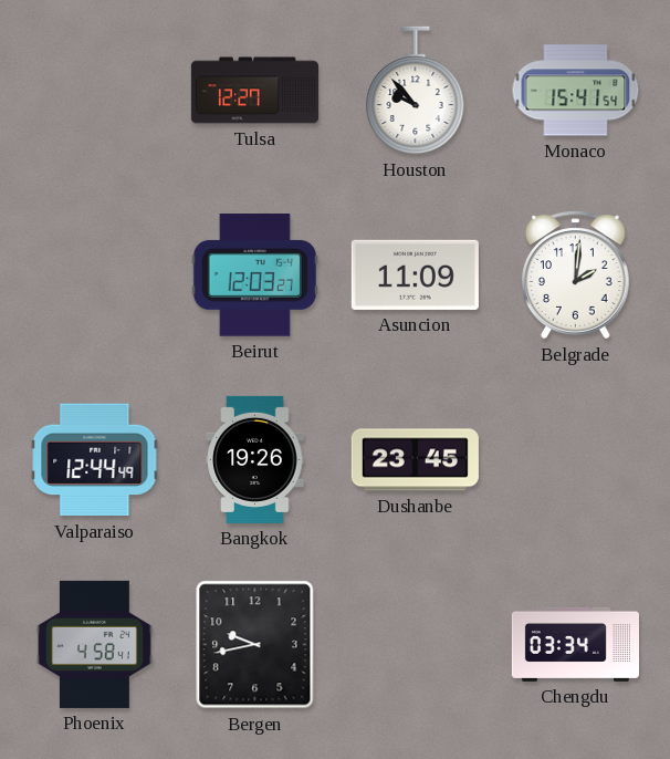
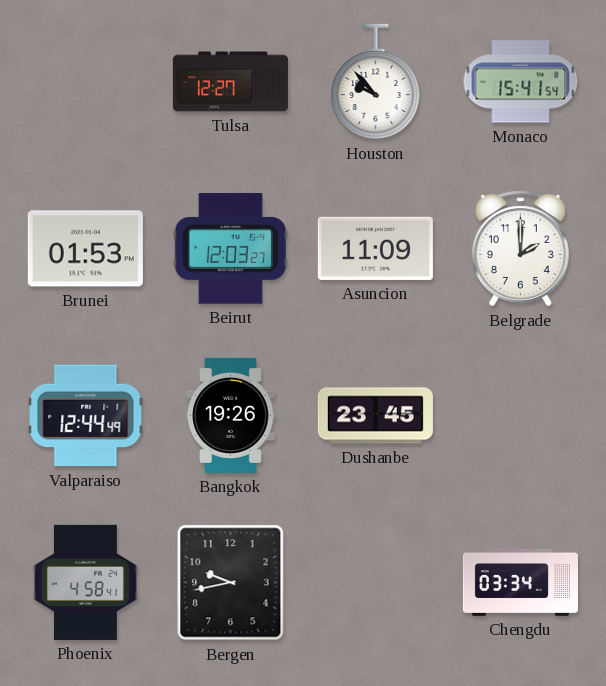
Brunei: none -> 01:53 (85, 249)
Belgrade: 2:01 -> 2:00 (521, 249)
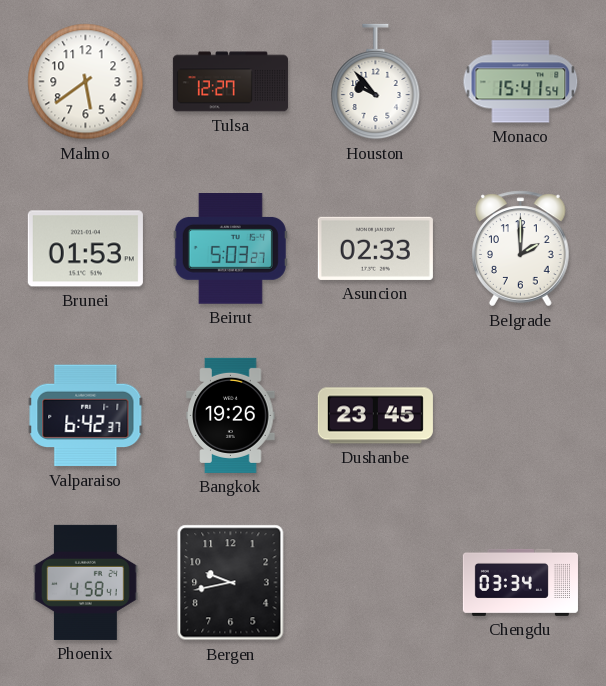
Malmo: none -> 5:39 (86, 82)
Beirut: 12:03 -> 5:03 (230, 249)
Asuncion: 11:09 -> 02:33 (375, 248)
Valparaiso: 12:44 -> 6:42 (86, 416)
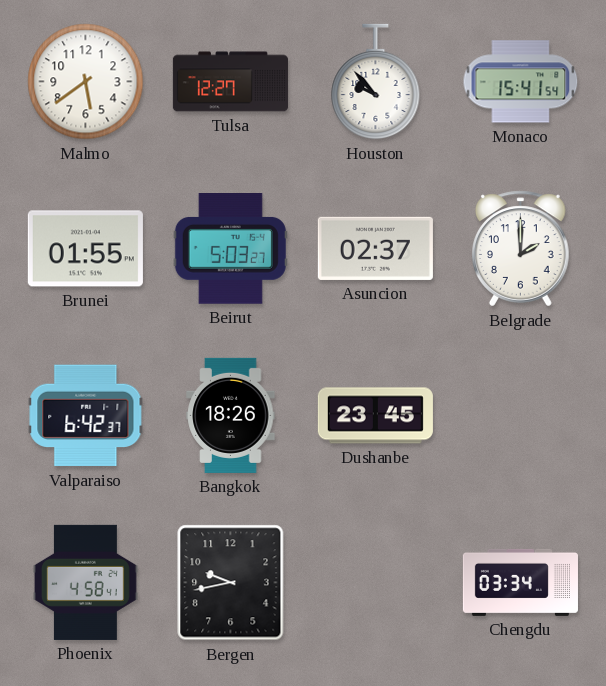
Brunei: 01:53 -> 01:55 (85, 249)
Asuncion: 02:33 -> 02:37 (375, 248)
Bangkok: 19:26 -> 18:26 (231, 415)
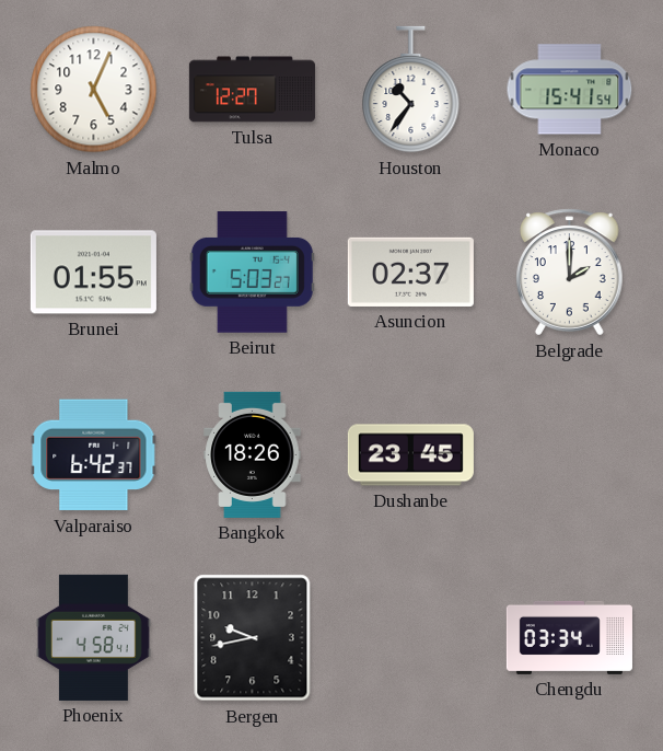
Malmo: 5:39 -> 5:04 (94, 90)
Houston: 9:53 -> 10:36 (411, 90)
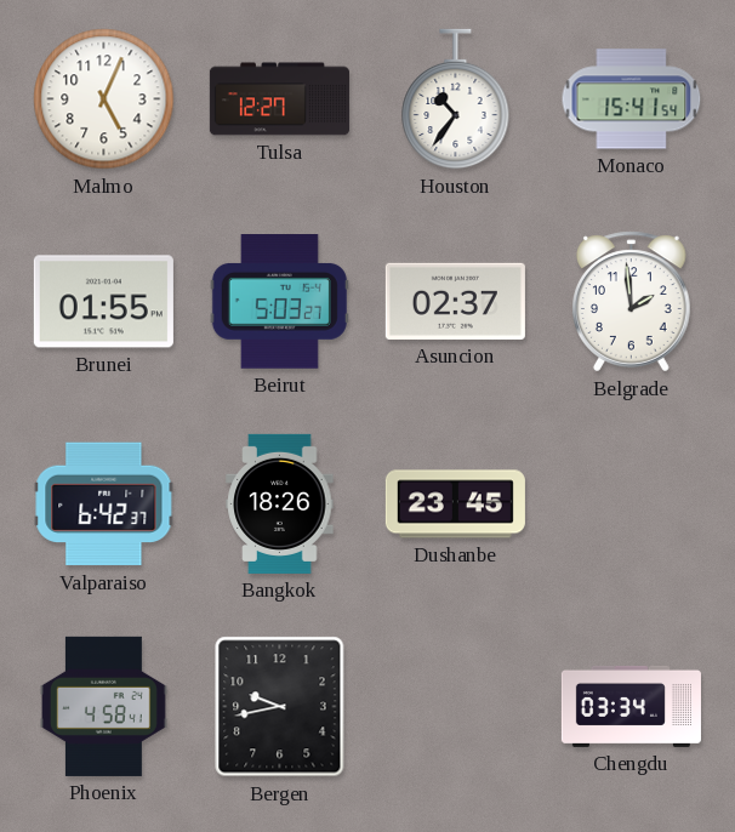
Belgrade: 2:00 -> 1:59 (632, 302)
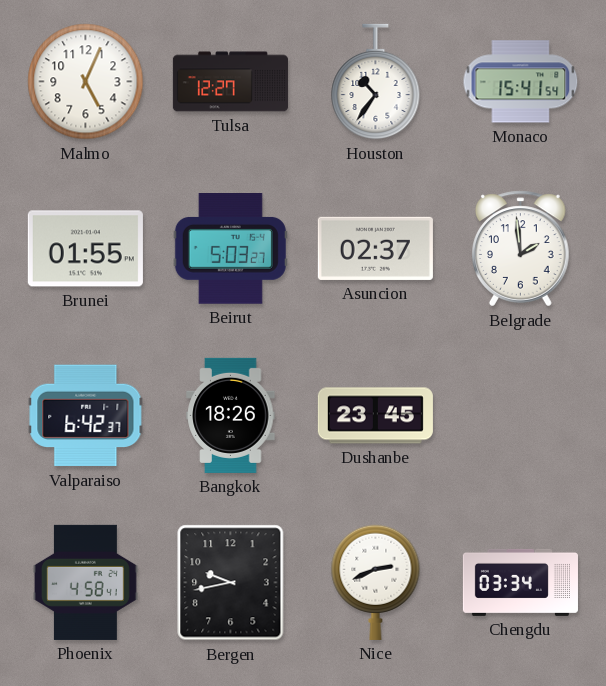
Nice: none -> 2:41 (376, 582)
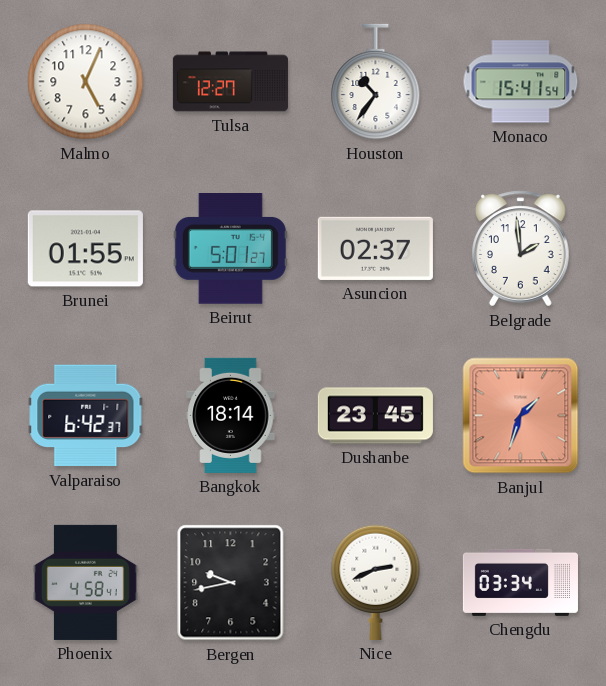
Beirut: 5:03 -> 5:01 (230, 249)
Bangkok: 18:26 -> 18:14 (231, 415)
Banjul: none -> 1:33 (521, 416)
